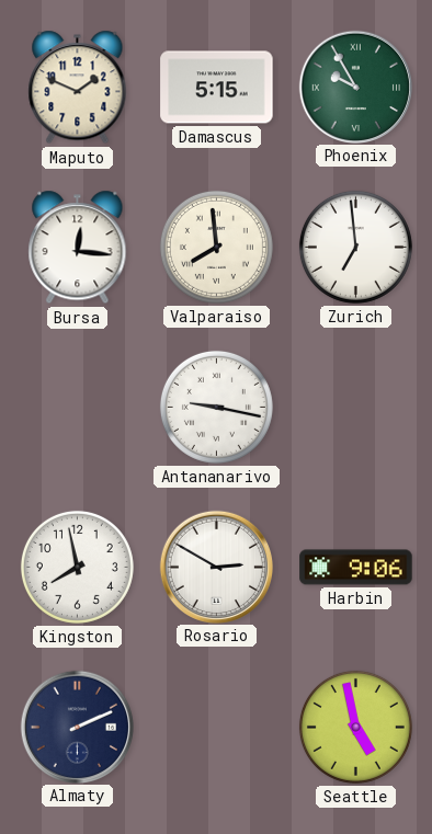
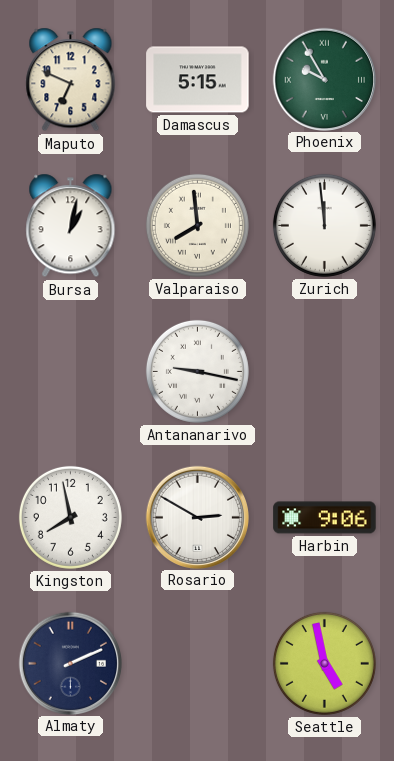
Maputo: 1:49 -> 6:49 (71, 80)
Bursa: 12:16 -> 1:02 (71, 226)
Zurich: 6:59 -> 11:59 (324, 225)
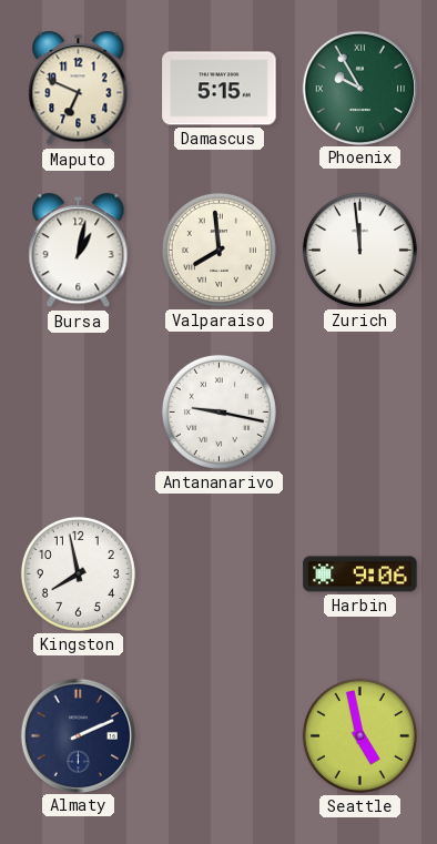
Rosario: 2:50 -> none (197, 517)
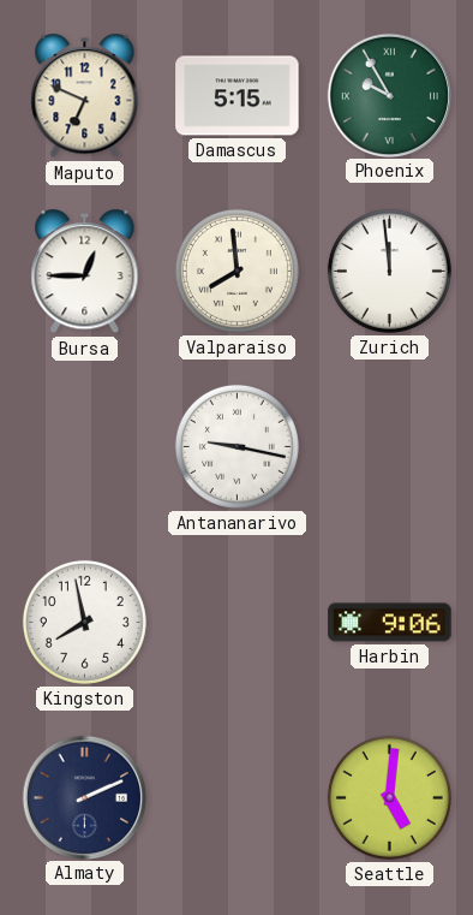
Bursa: 1:02 -> 12:45 (85, 272)
Seattle: 4:58 -> 5:01 (389, 797)
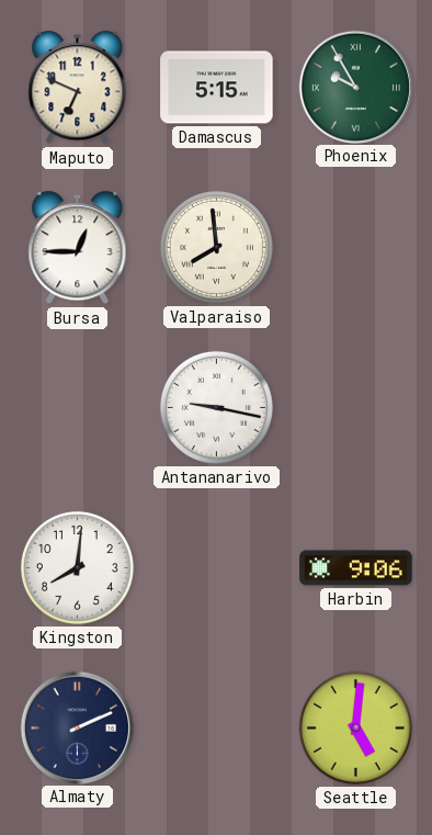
Zurich: 11:59 -> none (389, 271)
Kingston: 7:58 -> 8:01 (77, 567)
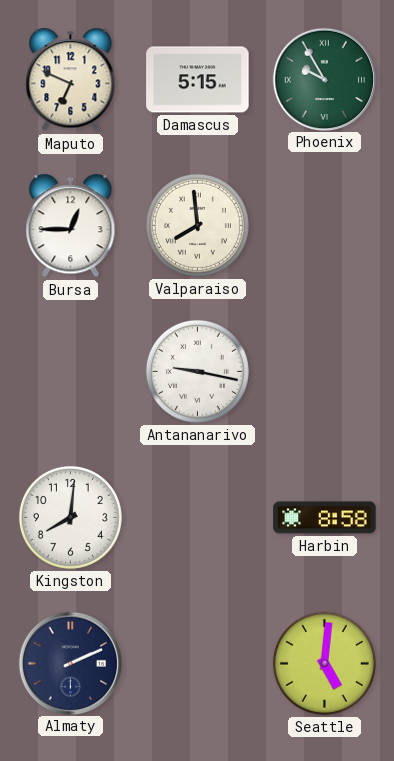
Harbin: 9:06 -> 8:58 (325, 518)
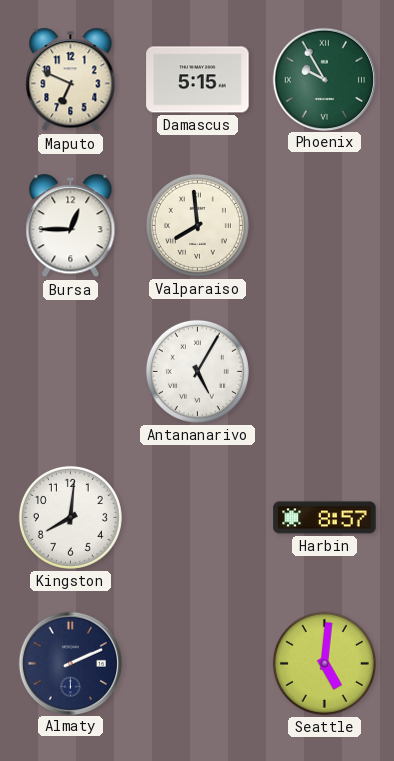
Antananarivo: 9:17 -> 5:05 (197, 371)
Harbin: 8:58 -> 8:57 (325, 518)
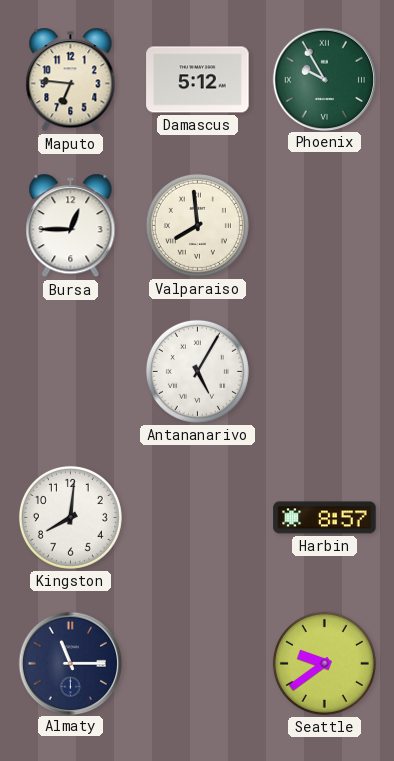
Maputo: 6:49 -> 6:46 (71, 80)
Damascus: 5:15 -> 5:12 (198, 80)
Almaty: 2:11 -> 11:15 (70, 663)
Seattle: 5:01 -> 9:39 (324, 663)
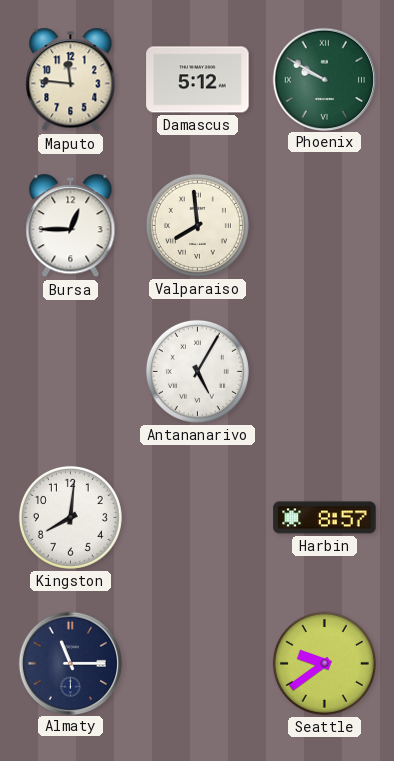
Maputo: 6:46 -> 11:46 (71, 80)
Phoenix: 9:55 -> 9:50 (324, 79)
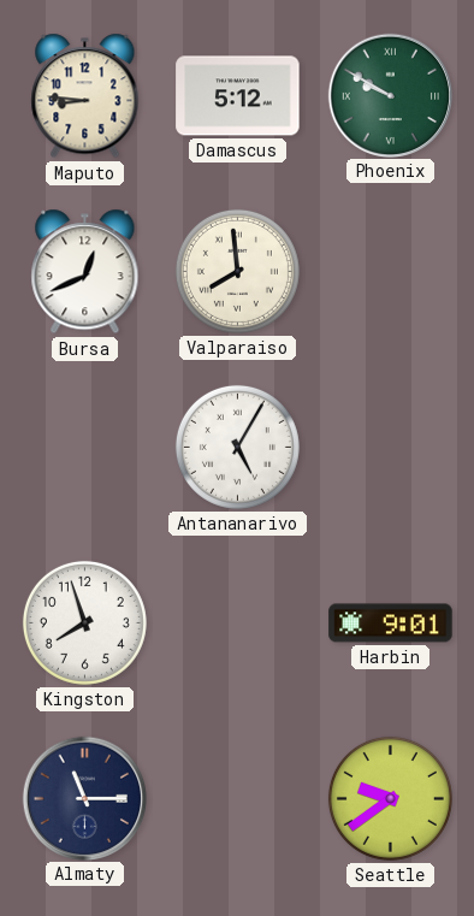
Maputo: 11:46 -> 8:46 (85, 96)
Bursa: 12:45 -> 12:41 (85, 272)
Kingston: 8:01 -> 7:57 (84, 622)
Harbin: 8:57 -> 9:01 (391, 624)
